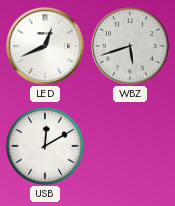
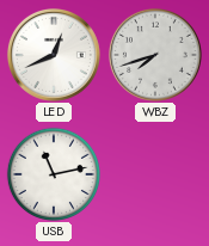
WBZ: 5:42 -> 7:42 (155, 55)
USB: 12:10 -> 11:13 (53, 173)
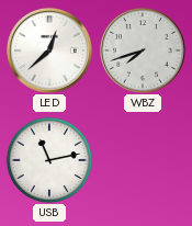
LED: 12:41 -> 12:38 (49, 50)
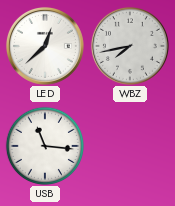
WBZ: 7:42 -> 7:43 (130, 46)
USB: 11:13 -> 11:16 (44, 145)
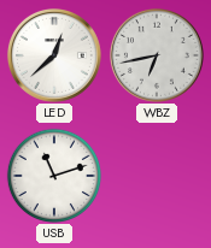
WBZ: 7:43 -> 6:43 (157, 55)
USB: 11:16 -> 11:12 (53, 175)
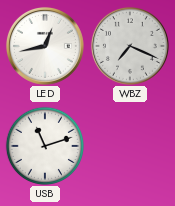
LED: 12:38 -> 12:43 (45, 46)
WBZ: 6:43 -> 7:19 (130, 46)
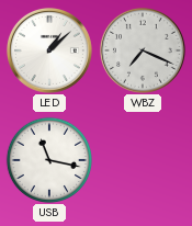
LED: 12:43 -> 1:08 (49, 50)
USB: 11:12 -> 11:17 (48, 159)
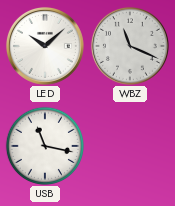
LED: 1:08 -> 10:08 (45, 46)
WBZ: 7:19 -> 11:19 (130, 46)
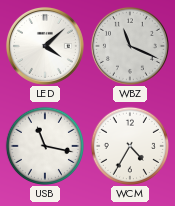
LED: 10:08 -> 4:08 (45, 46)
WCM: none -> 4:35 (129, 145)
